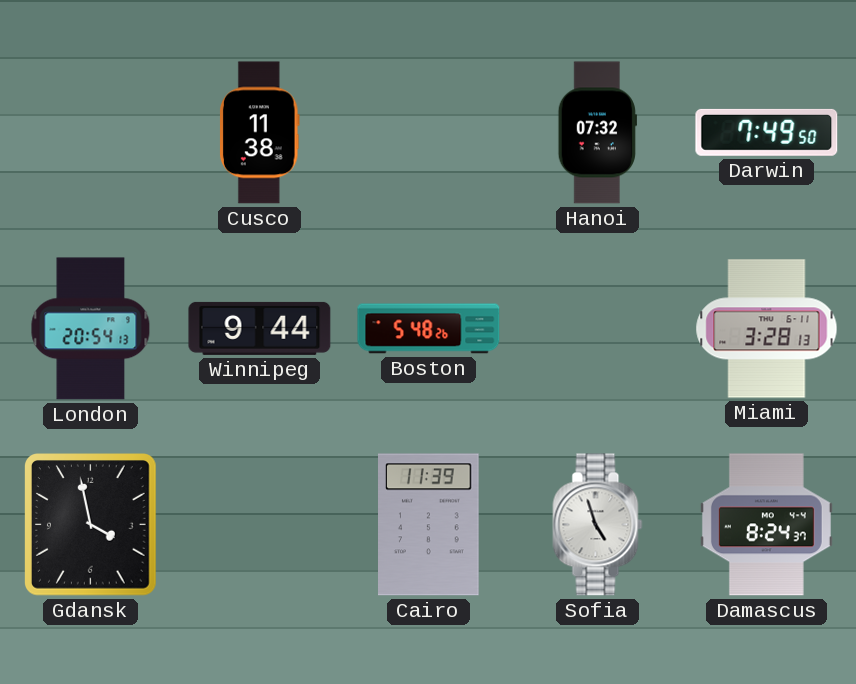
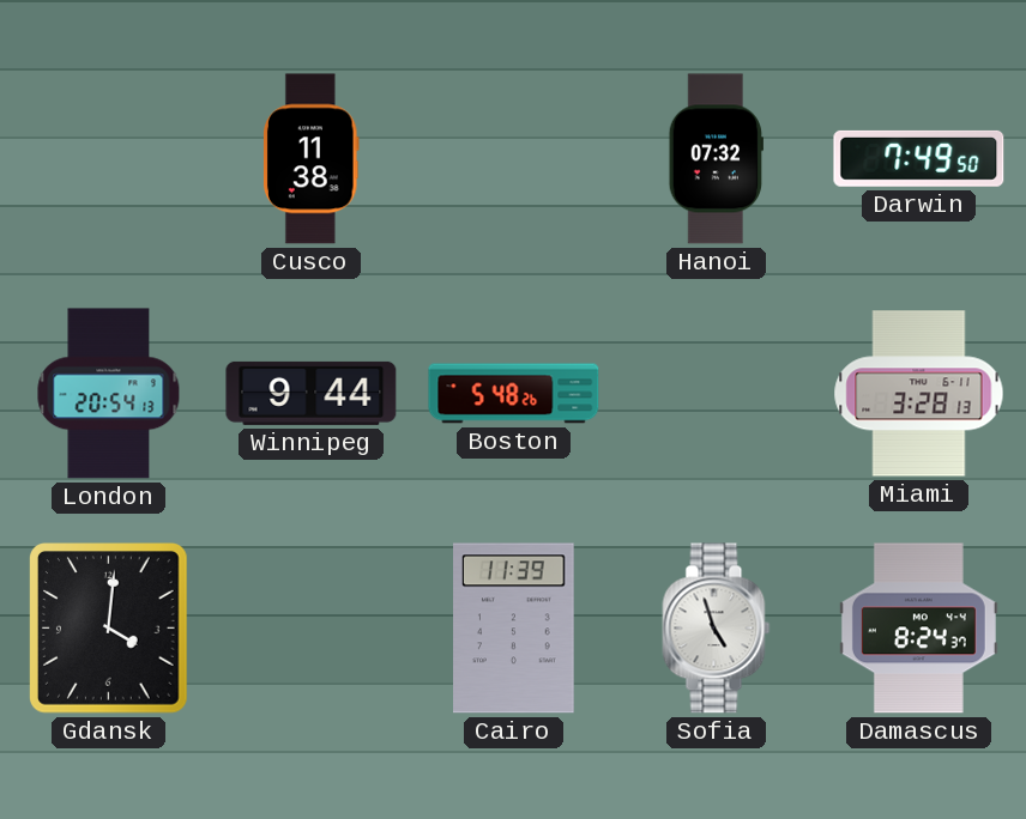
Gdansk: 3:58 -> 4:01 (109, 629)
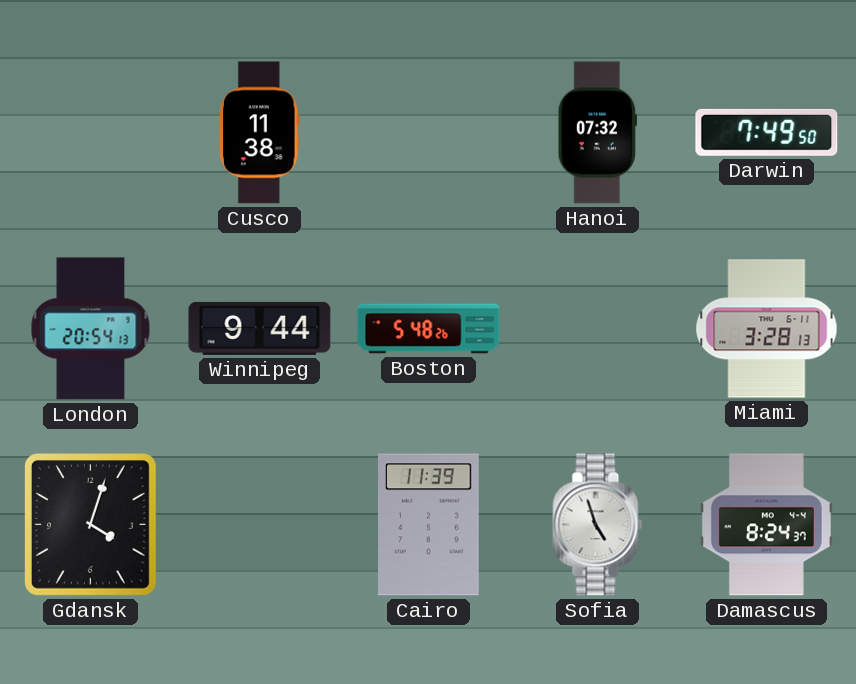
Gdansk: 4:01 -> 4:03 (91, 525)
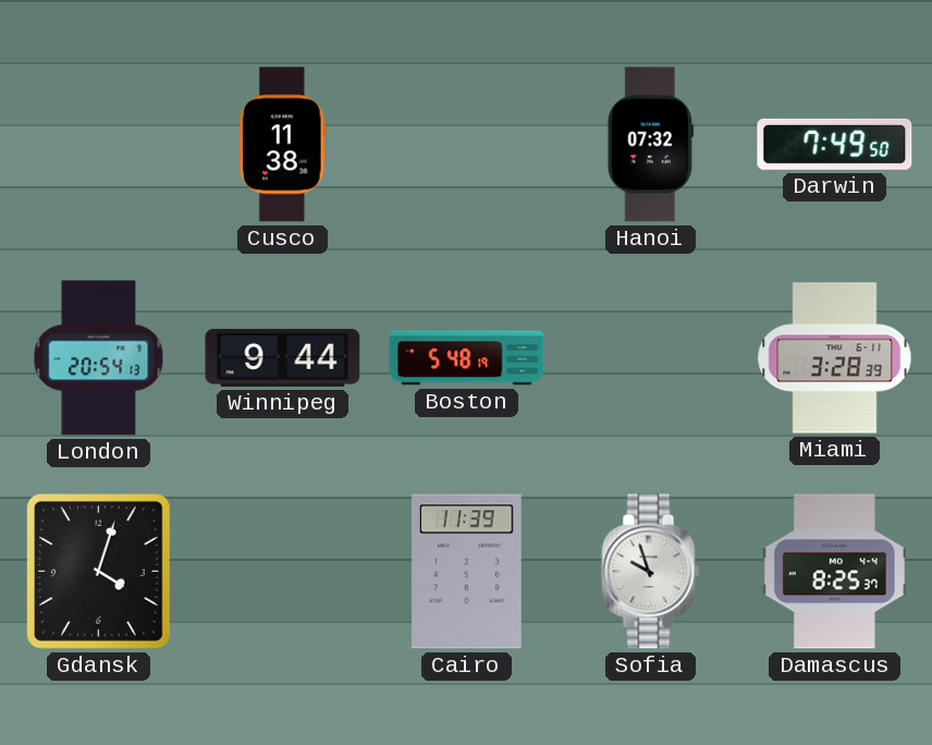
Boston: 5:48:26 -> 5:48:19 (467, 358)
Miami: 3:28:13 -> 3:28:39 (835, 358)
Sofia: 4:57 -> 9:57 (651, 572)
Damascus: 8:24 -> 8:25 (834, 572)
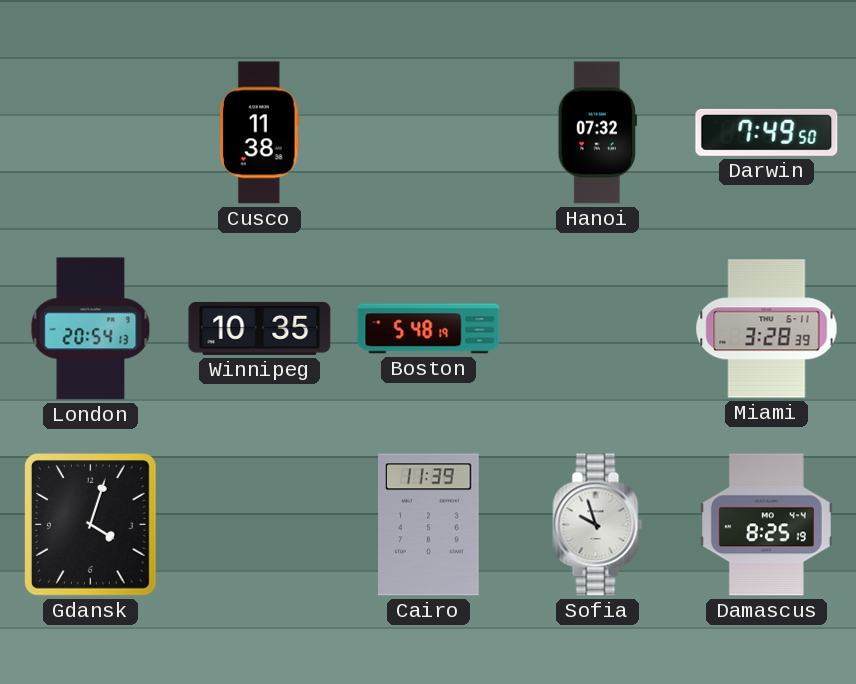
Winnipeg: 9:44 -> 10:35 (260, 328)
Damascus: 8:25:37 -> 8:25:19 (766, 525)
